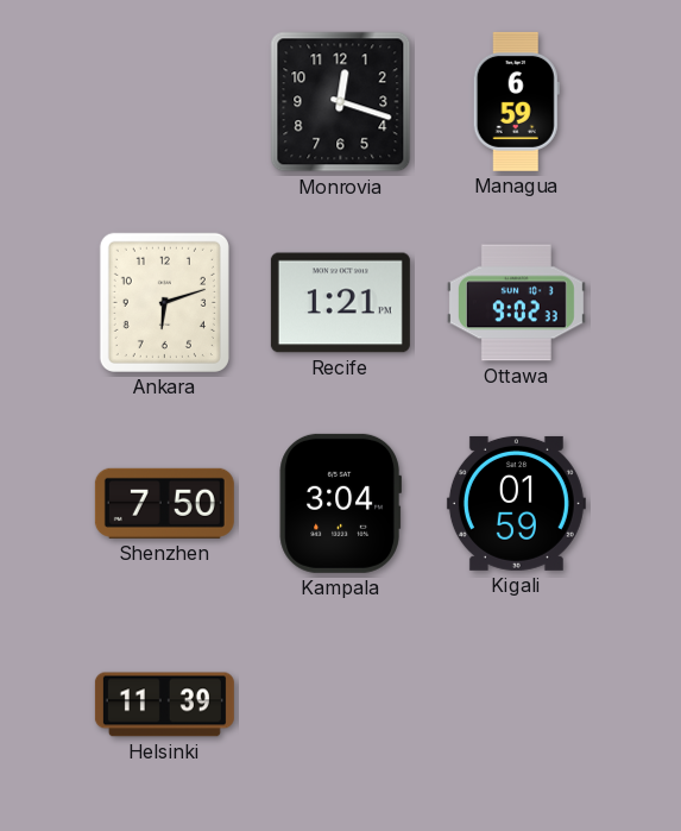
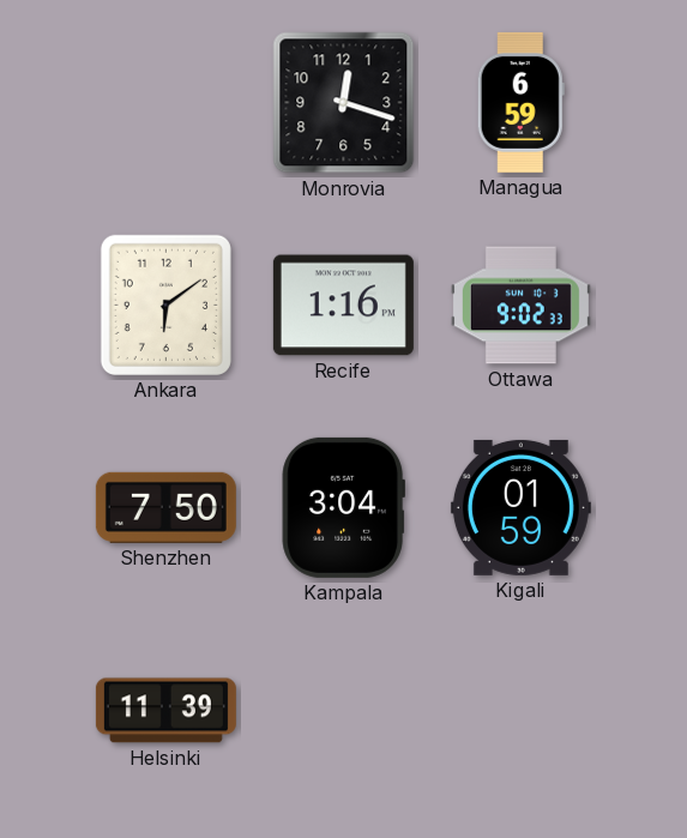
Ankara: 6:12 -> 6:09 (165, 305)
Recife: 1:21 -> 1:16 (343, 306)
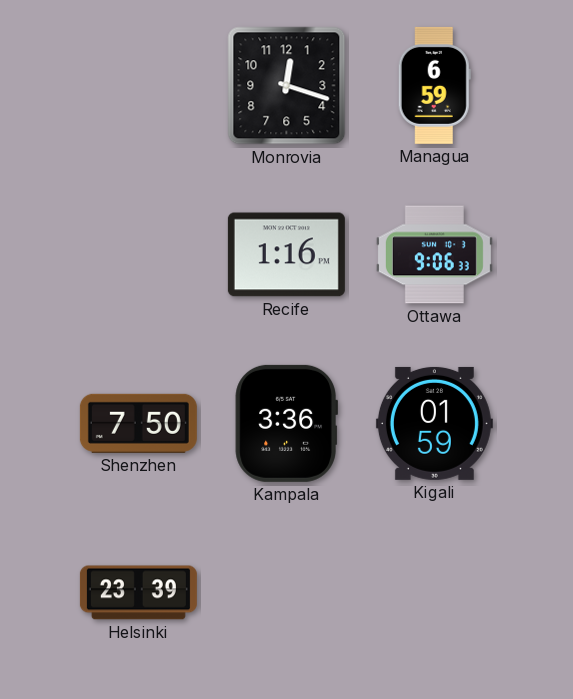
Ankara: 6:09 -> none (165, 305)
Ottawa: 9:02 -> 9:06 (434, 255)
Kampala: 3:04 -> 3:36 (286, 423)
Helsinki: 11:39 -> 23:39 (138, 593)
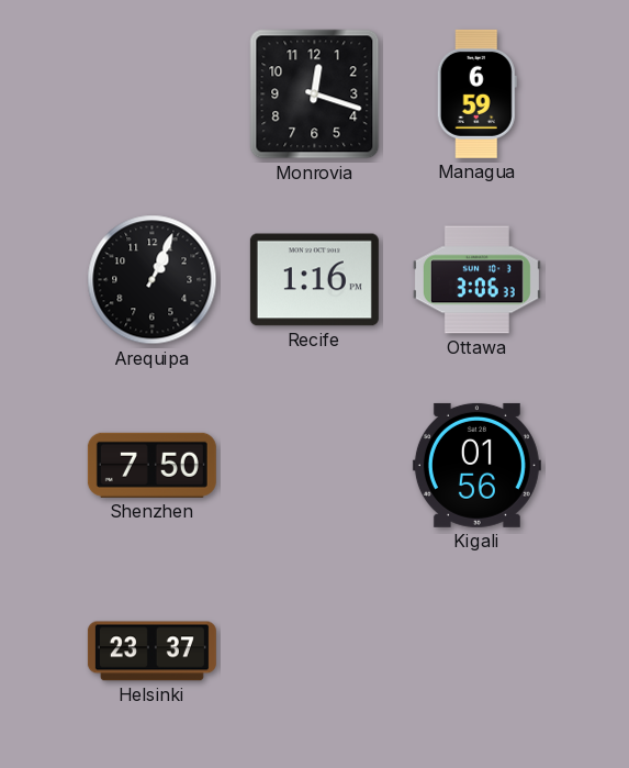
Arequipa: none -> 1:04 (153, 280)
Ottawa: 9:06 -> 3:06 (476, 280)
Kampala: 3:36 -> none (286, 423)
Kigali: 01:59 -> 01:56 (476, 465)
Helsinki: 23:39 -> 23:37 (151, 652)
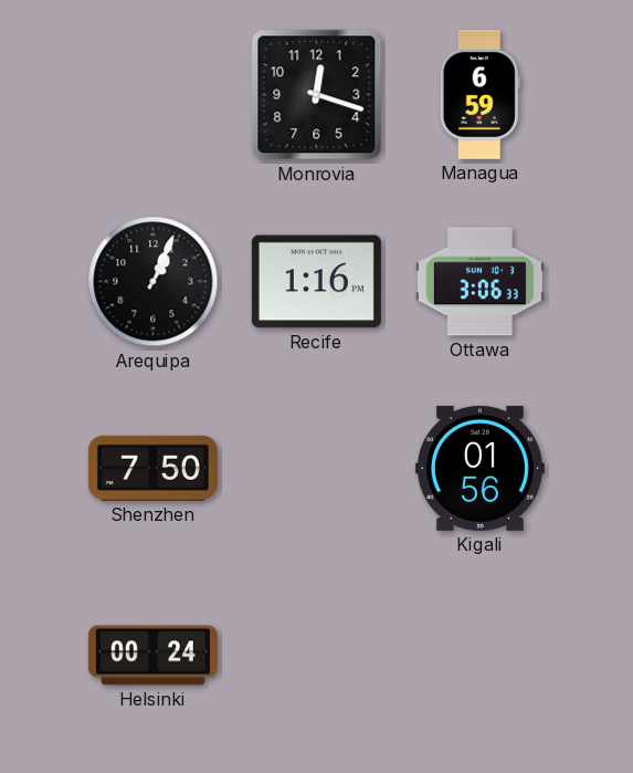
Helsinki: 23:37 -> 00:24 (152, 656)
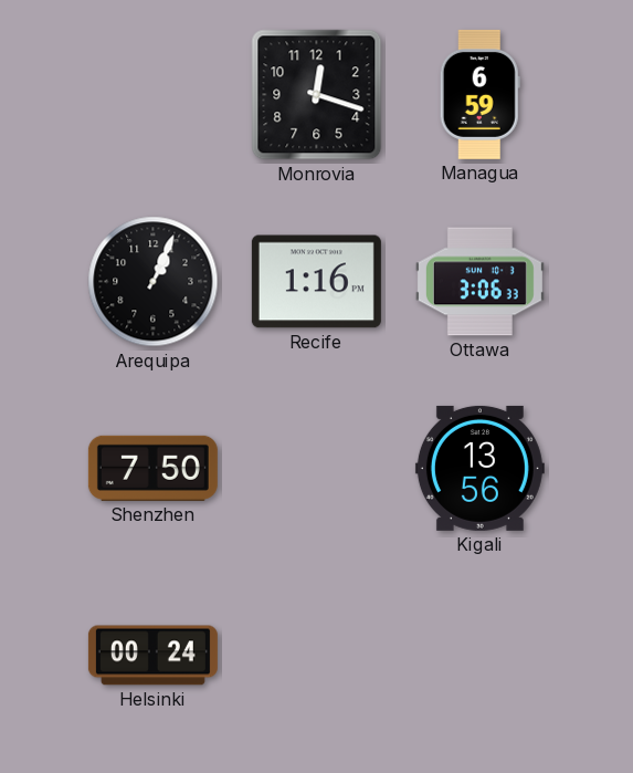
Kigali: 01:56 -> 13:56 (479, 468)
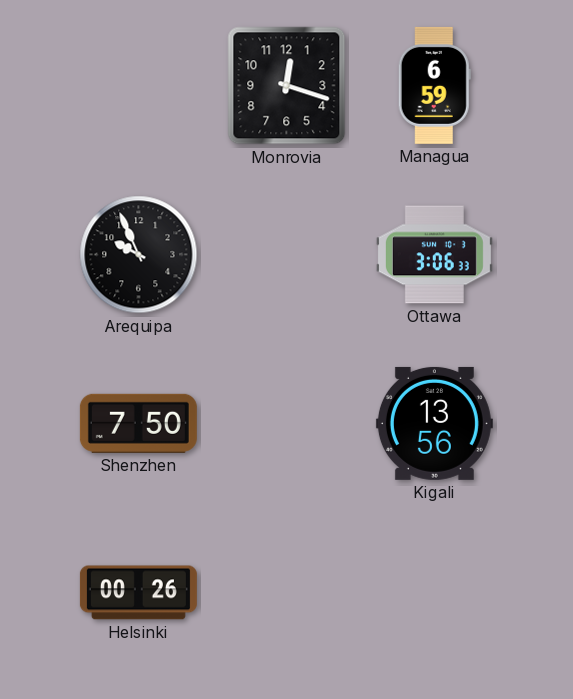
Arequipa: 1:04 -> 9:56 (139, 255)
Recife: 1:16 -> none (316, 282)
Helsinki: 00:24 -> 00:26 (138, 593)
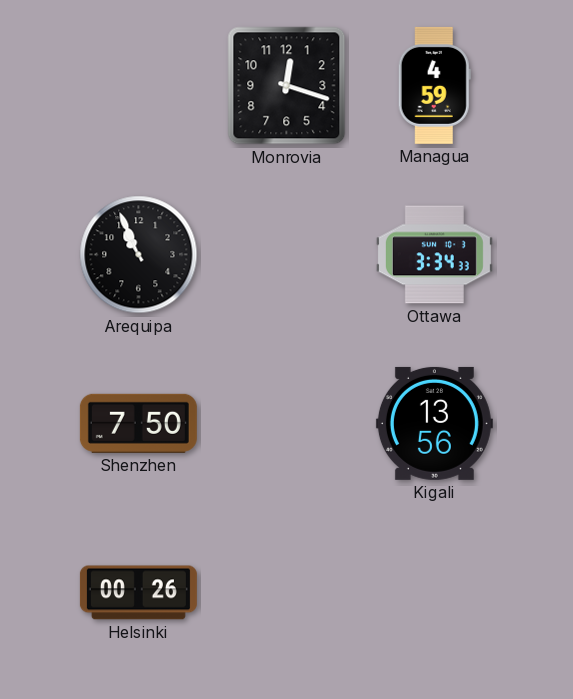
Managua: 6:59 -> 4:59 (434, 85)
Arequipa: 9:56 -> 10:56 (139, 255)
Ottawa: 3:06 -> 3:34 (434, 255)
